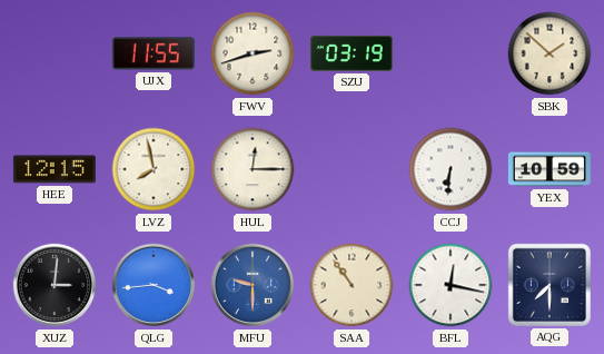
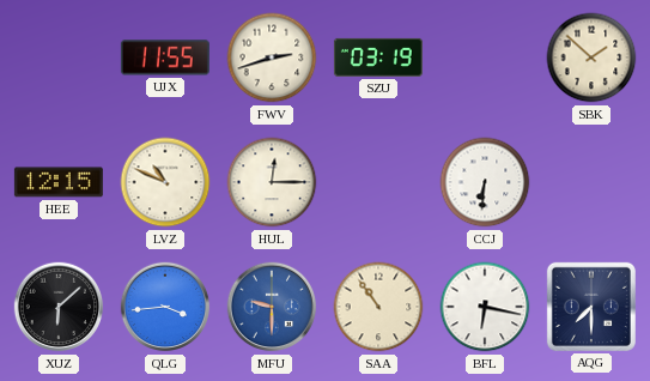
LVZ: 7:58 -> 10:49 (165, 182)
YEX: 10:59 -> none (549, 169)
XUZ: 3:01 -> 6:08 (59, 307)
BFL: 12:17 -> 6:17 (485, 307)
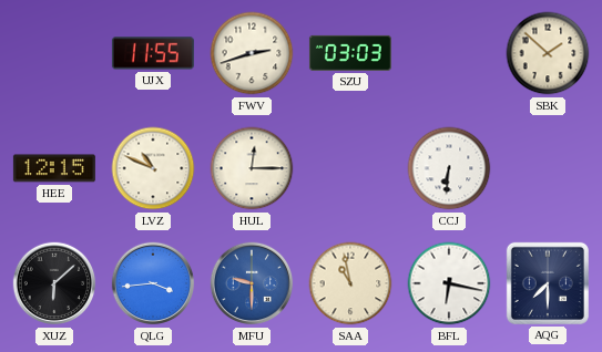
SZU: 03:19 -> 03:03 (350, 53)
SAA: 10:54 -> 10:58 (350, 283)
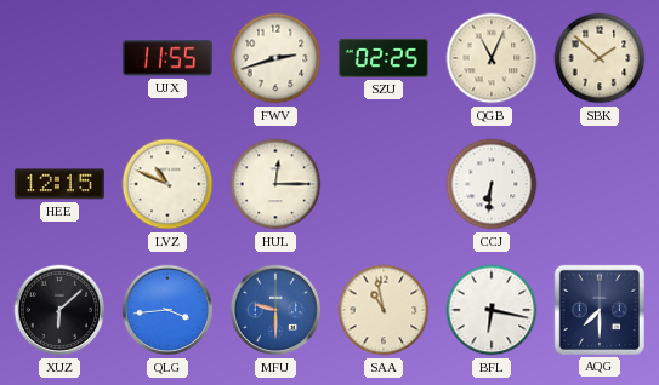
SZU: 03:03 -> 02:25 (384, 58)
QGB: none -> 11:04 (492, 58)
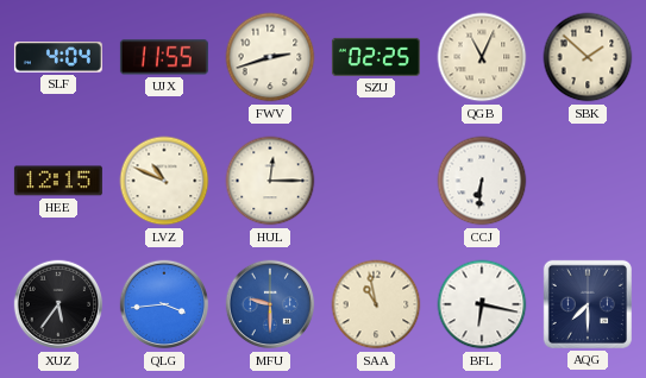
SLF: none -> 4:04 (58, 57)
XUZ: 6:08 -> 5:36 (58, 304)
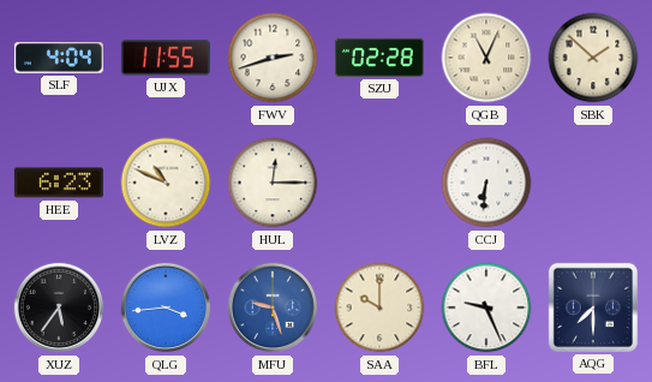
SZU: 02:25 -> 02:28 (379, 58)
HEE: 12:15 -> 6:23 (59, 183)
MFU: 9:30 -> 9:27 (273, 308)
SAA: 10:58 -> 10:00 (379, 308)
BFL: 6:17 -> 9:26 (486, 308)
